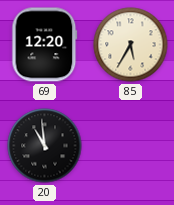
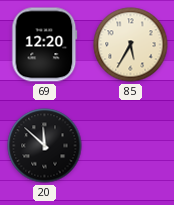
20: 10:59 -> 11:52 (45, 146)
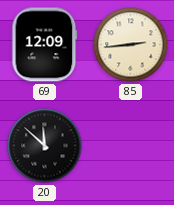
69: 12:20 -> 12:09 (45, 45)
85: 5:35 -> 2:44 (131, 45)
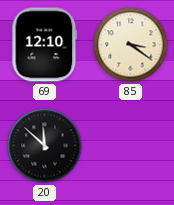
69: 12:09 -> 12:10 (45, 45)
85: 2:44 -> 3:21 (131, 45)
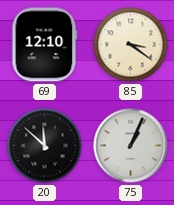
75: none -> 1:04 (131, 146)
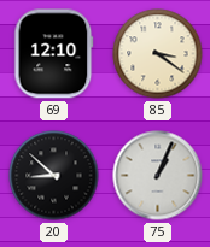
20: 11:52 -> 8:52 (54, 176)
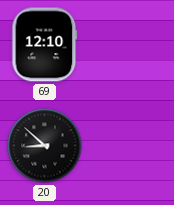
85: 3:21 -> none (158, 54)
75: 1:04 -> none (158, 176)
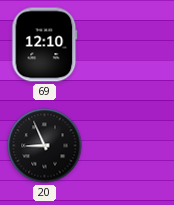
20: 8:52 -> 8:56 (45, 146)
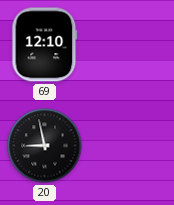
20: 8:56 -> 8:58 (45, 146)
